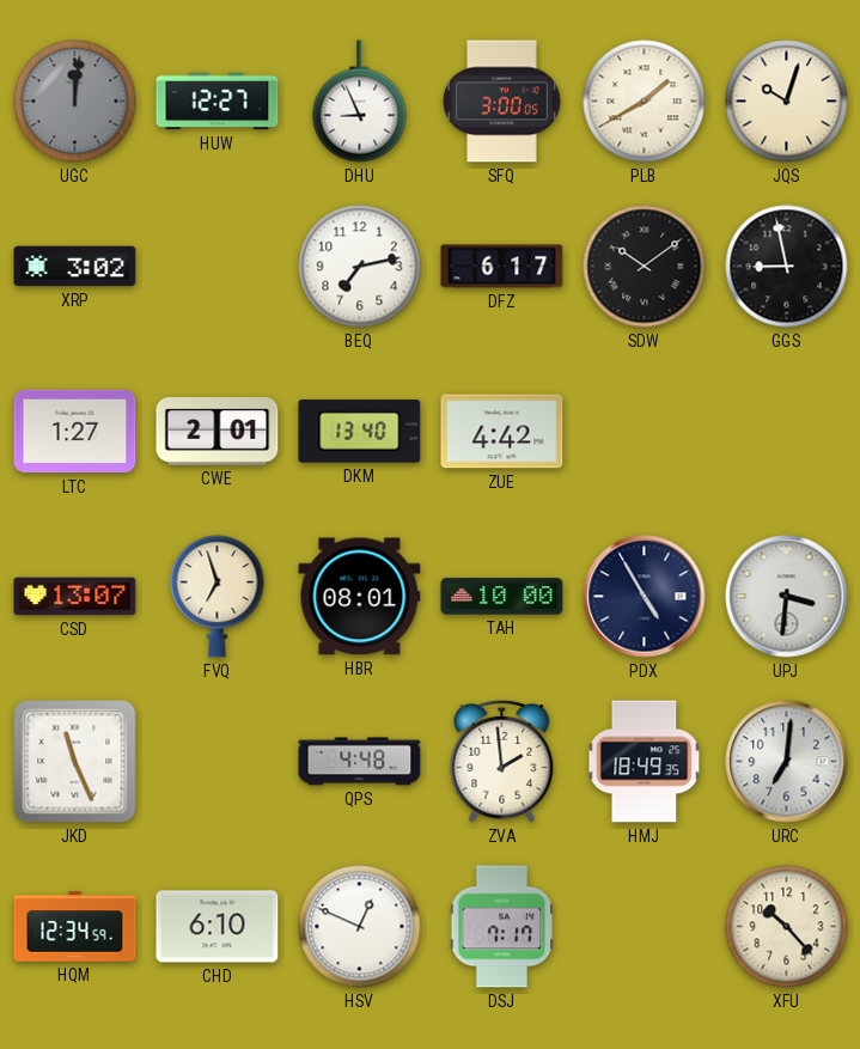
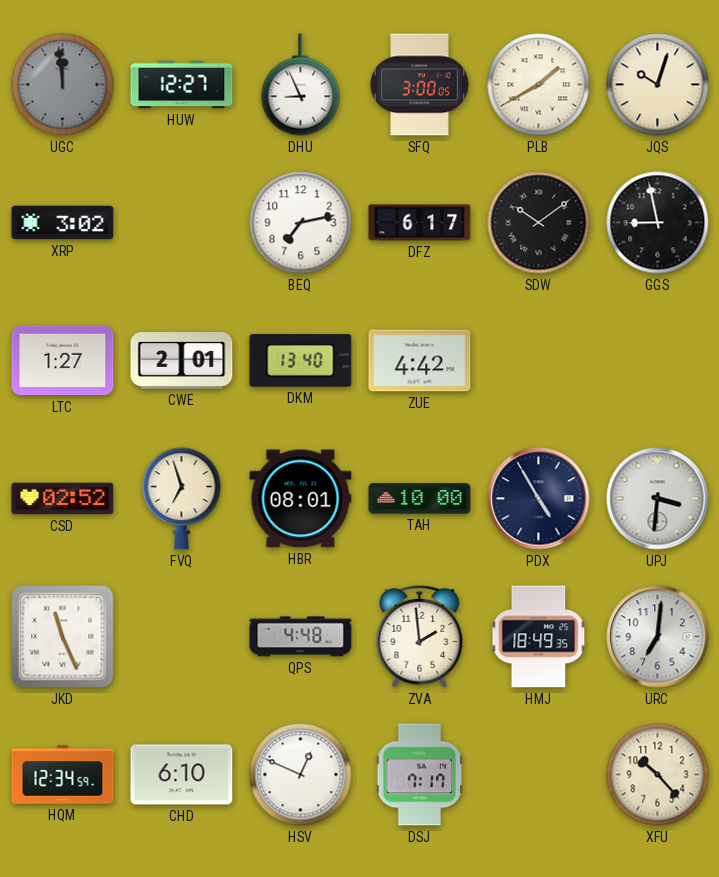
UGC: 12:01 -> 11:59 (63, 85)
CSD: 13:07 -> 02:52 (63, 499)
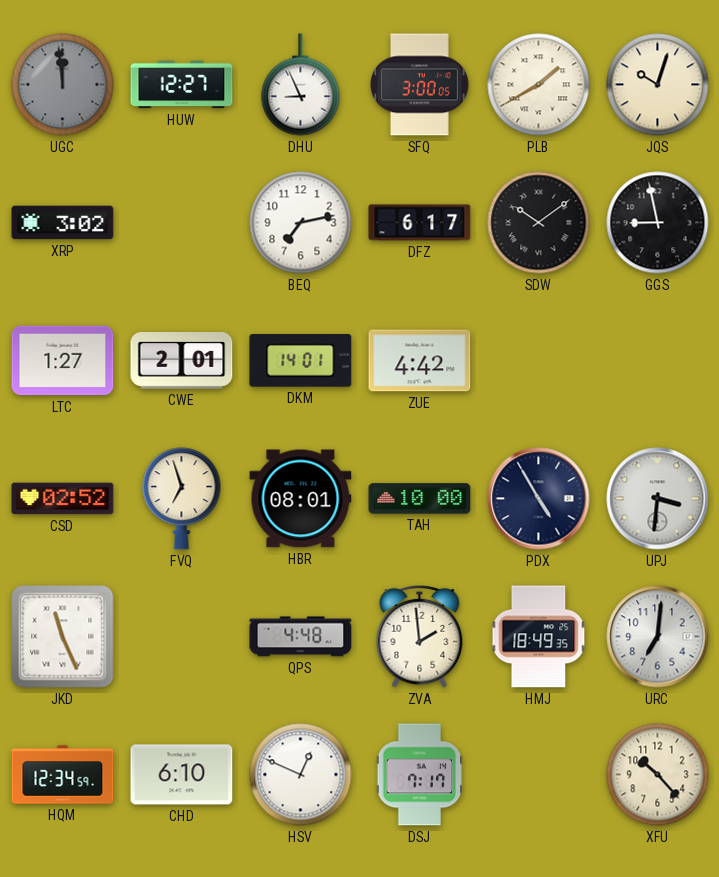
DKM: 13:40 -> 14:01 (301, 361)
